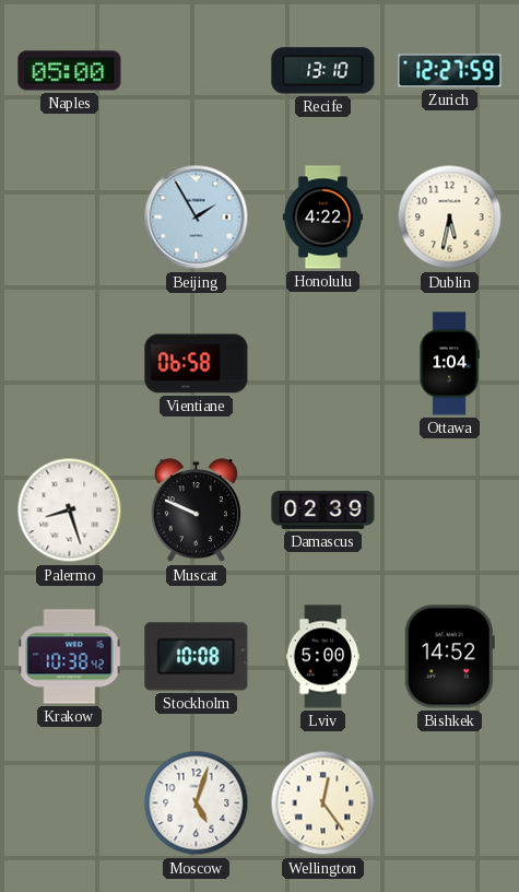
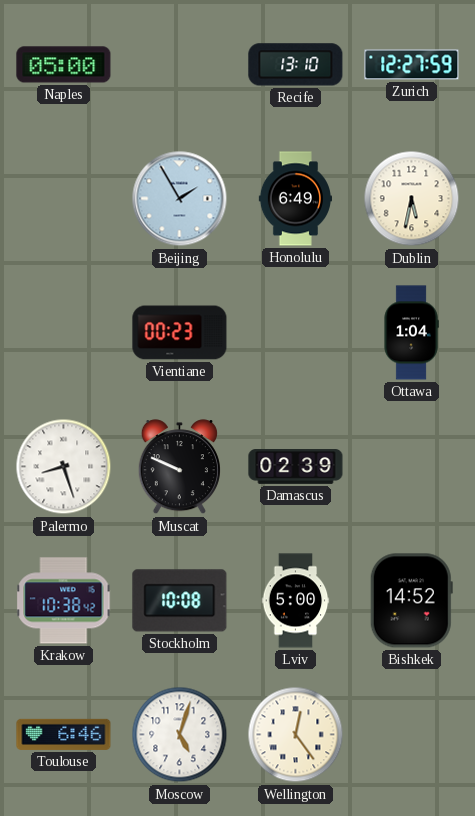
Honolulu: 4:22 -> 6:49 (295, 199)
Vientiane: 06:58 -> 00:23 (180, 333)
Toulouse: none -> 6:46 (64, 734)
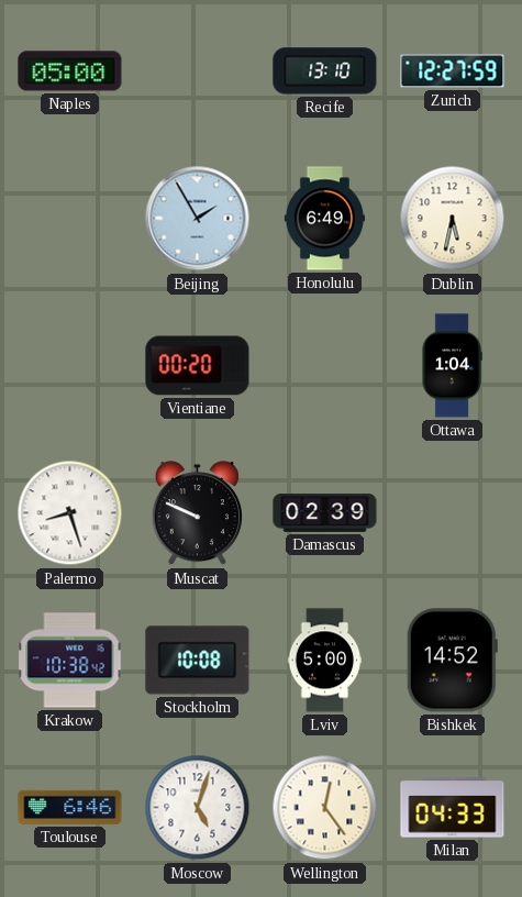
Vientiane: 00:23 -> 00:20 (198, 366)
Milan: none -> 04:33 (453, 808)
